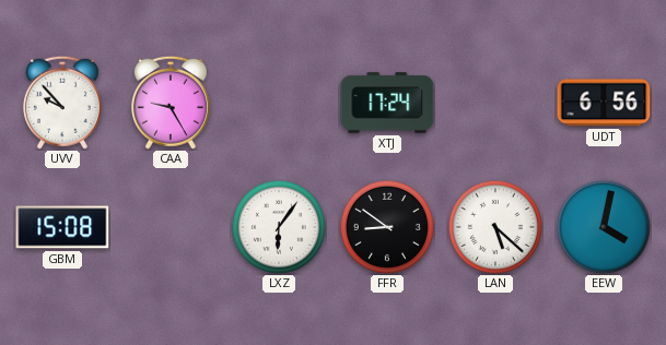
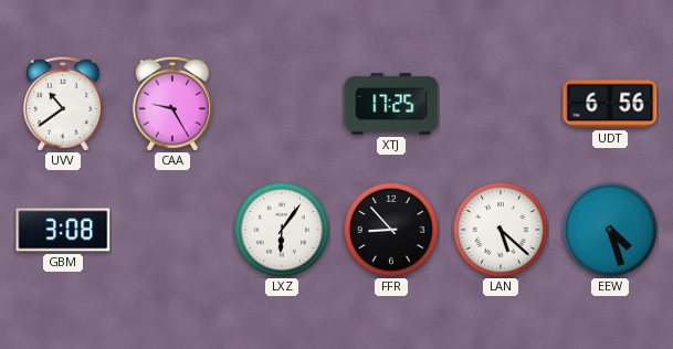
UVV: 9:53 -> 10:39 (63, 104)
XTJ: 17:24 -> 17:25 (391, 104)
GBM: 15:08 -> 3:08 (63, 230)
FFR: 8:51 -> 8:53 (391, 230)
EEW: 4:02 -> 4:27 (610, 230)
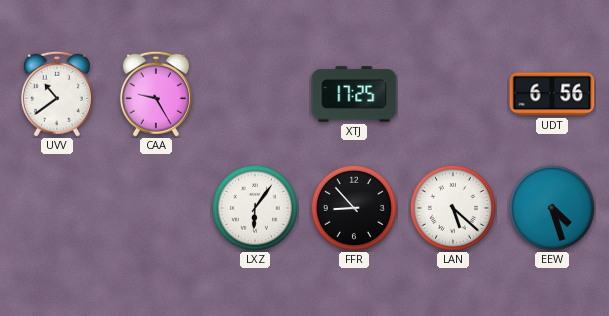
GBM: 3:08 -> none (63, 230)
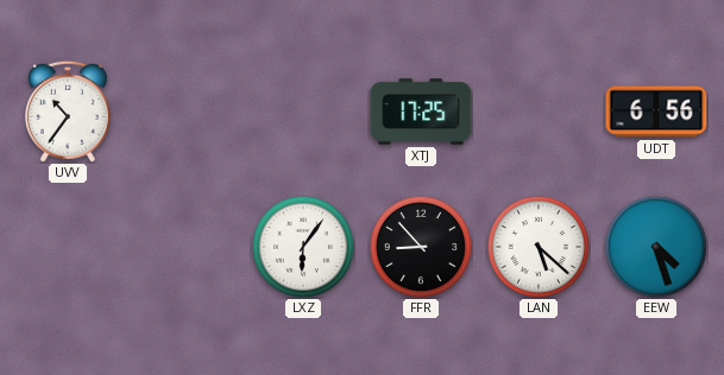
UVV: 10:39 -> 10:36 (68, 112)
CAA: 9:25 -> none (156, 94)
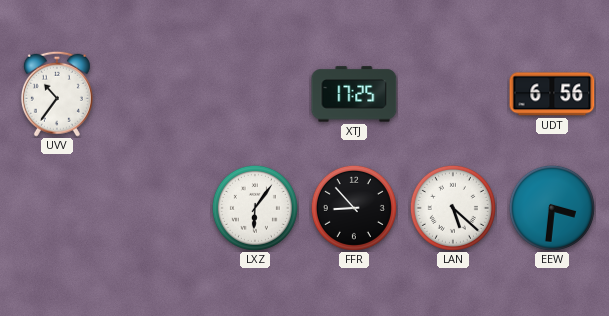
EEW: 4:27 -> 3:31 (552, 208)
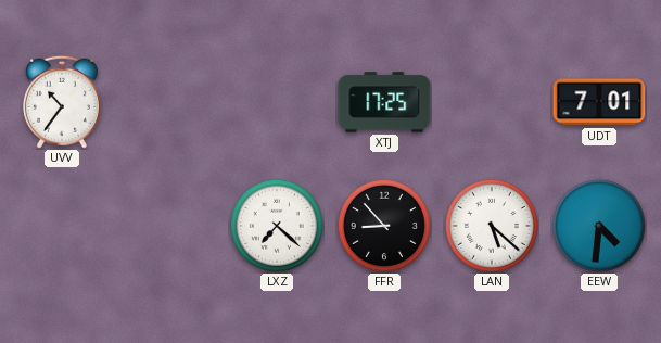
UDT: 6:56 -> 7:01 (599, 102)
LXZ: 6:06 -> 7:22 (277, 226)
EEW: 3:31 -> 4:31 (599, 226)
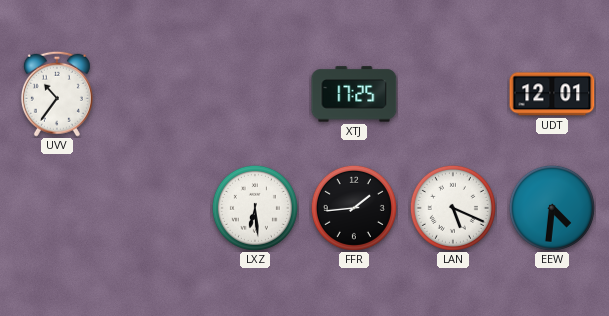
UDT: 7:01 -> 12:01 (552, 94)
LXZ: 7:22 -> 6:29 (255, 208)
FFR: 8:53 -> 1:44 (354, 208)
LAN: 5:22 -> 5:19 (453, 208)
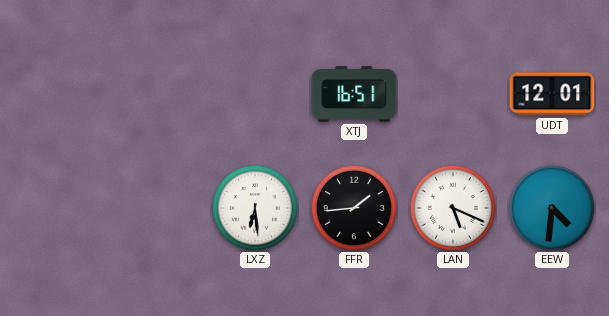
UVV: 10:36 -> none (57, 94)
XTJ: 17:25 -> 16:51 (354, 94)
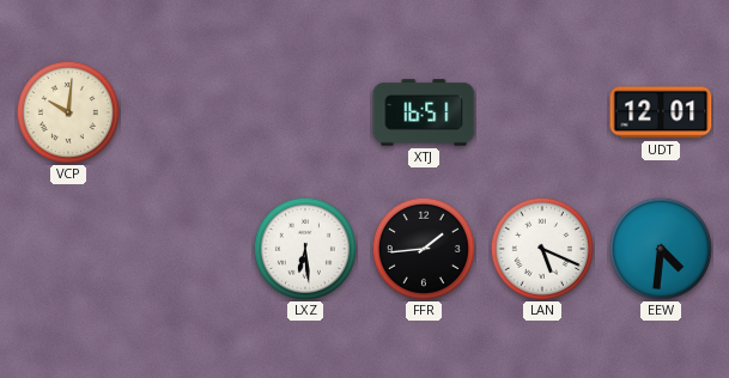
VCP: none -> 10:01 (68, 112)
